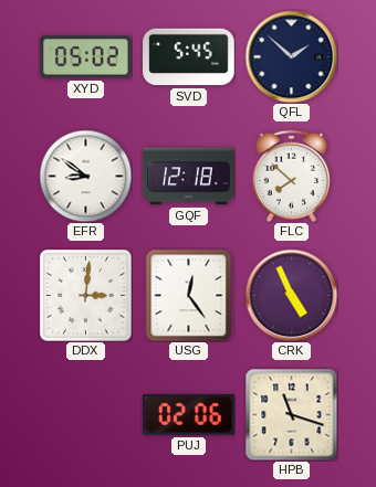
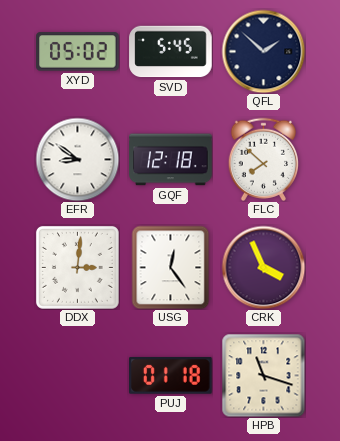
CRK: 4:56 -> 3:56 (263, 267)
PUJ: 02:06 -> 01:18 (171, 375)
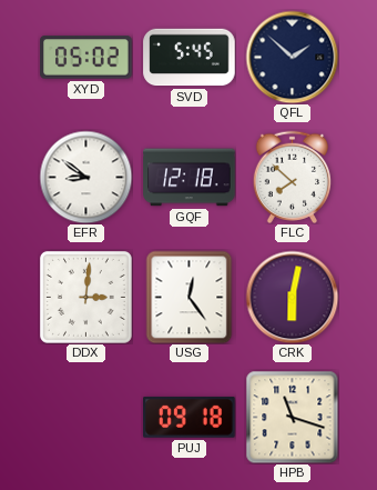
CRK: 3:56 -> 6:02 (292, 297)
PUJ: 01:18 -> 09:18 (190, 417)
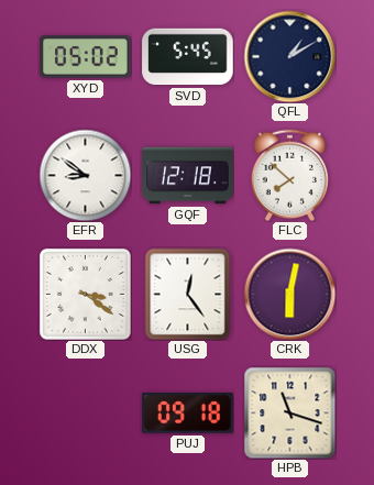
QFL: 1:52 -> 1:10 (289, 56)
DDX: 3:01 -> 3:21 (85, 294)
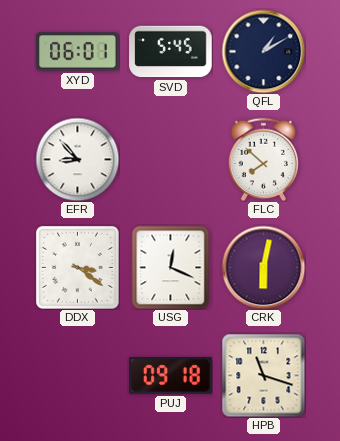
XYD: 05:02 -> 06:01 (78, 52)
EFR: 8:51 -> 8:53 (77, 159)
GQF: 12:18 -> none (188, 176)
USG: 12:24 -> 12:19 (171, 267)
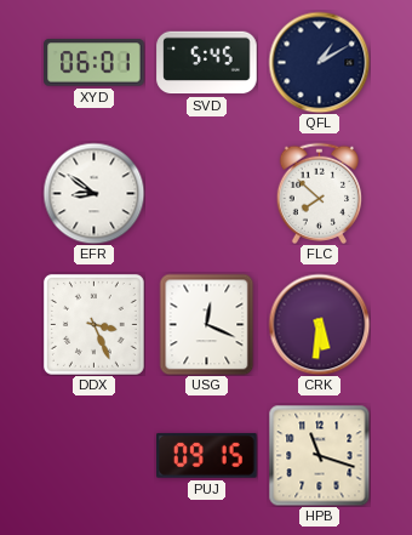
EFR: 8:53 -> 8:51 (93, 193)
DDX: 3:21 -> 3:26 (93, 324)
CRK: 6:02 -> 5:31 (319, 324)
PUJ: 09:18 -> 09:15 (207, 455)
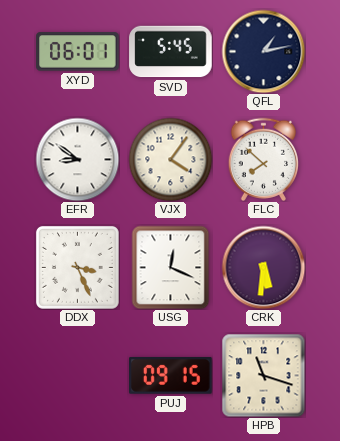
QFL: 1:10 -> 1:13 (263, 51)
VJX: none -> 4:06 (170, 159)
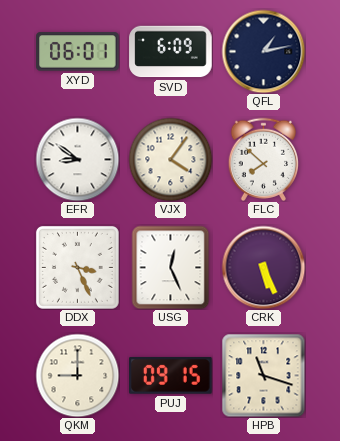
SVD: 5:45 -> 6:09 (171, 52)
USG: 12:19 -> 12:26 (171, 267)
CRK: 5:31 -> 5:26 (263, 267)
QKM: none -> 9:00 (77, 375)
